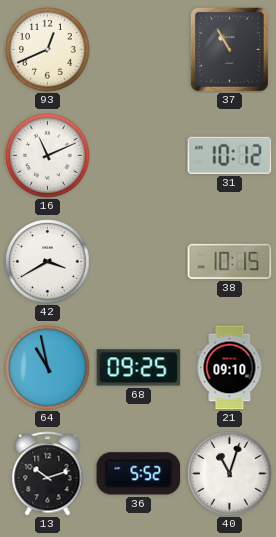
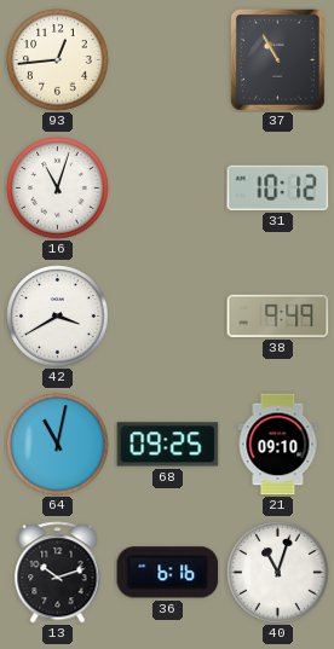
93: 12:41 -> 12:44 (58, 60)
16: 11:11 -> 11:03 (58, 189)
38: 10:15 -> 9:49 (278, 315)
64: 10:58 -> 11:02 (58, 445)
36: 5:52 -> 6:16 (168, 573)
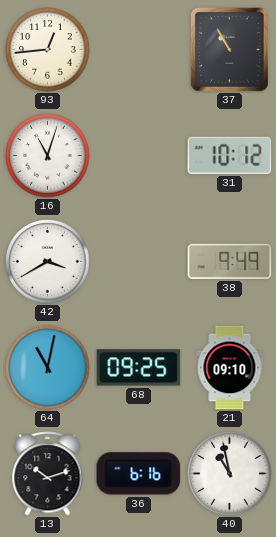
40: 11:03 -> 10:58 (230, 474)
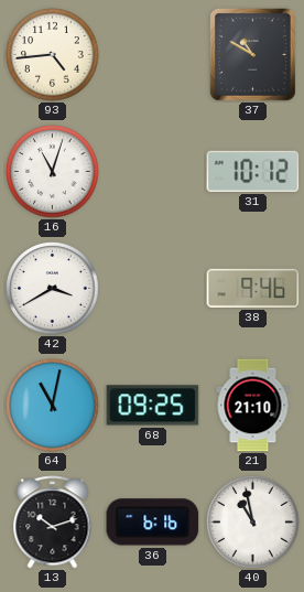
93: 12:44 -> 4:44 (53, 55)
37: 10:55 -> 10:50 (252, 54)
38: 9:49 -> 9:46 (253, 288)
21: 09:10 -> 21:10 (253, 406)
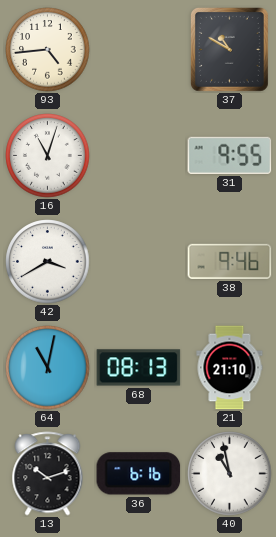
31: 10:12 -> 9:55 (230, 155)
68: 09:25 -> 08:13 (139, 368)
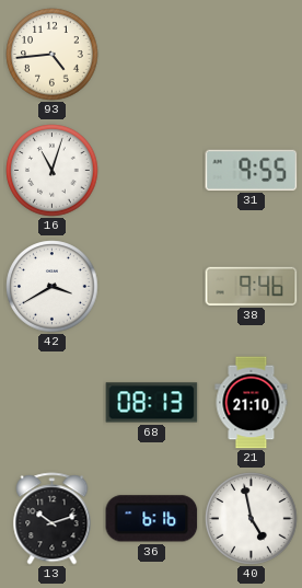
37: 10:50 -> none (229, 49)
64: 11:02 -> none (48, 368)
40: 10:58 -> 4:58 (252, 519)
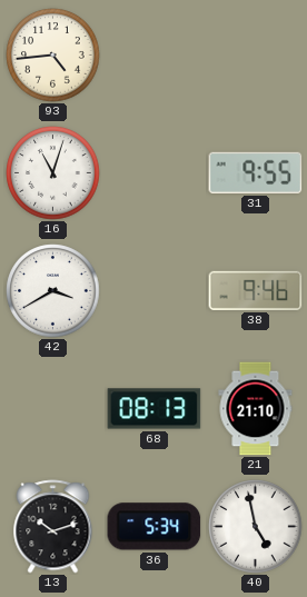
36: 6:16 -> 5:34 (155, 527)
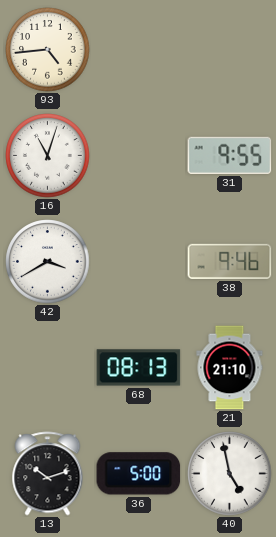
36: 5:34 -> 5:00 (139, 474)
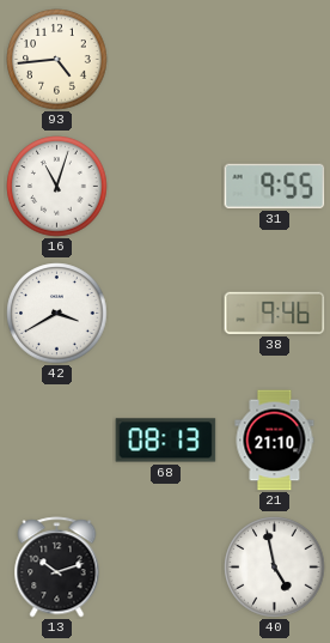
36: 5:00 -> none (139, 474)
